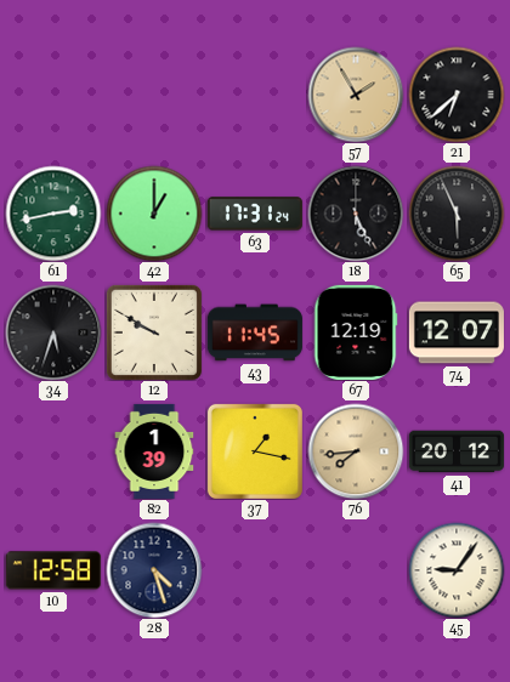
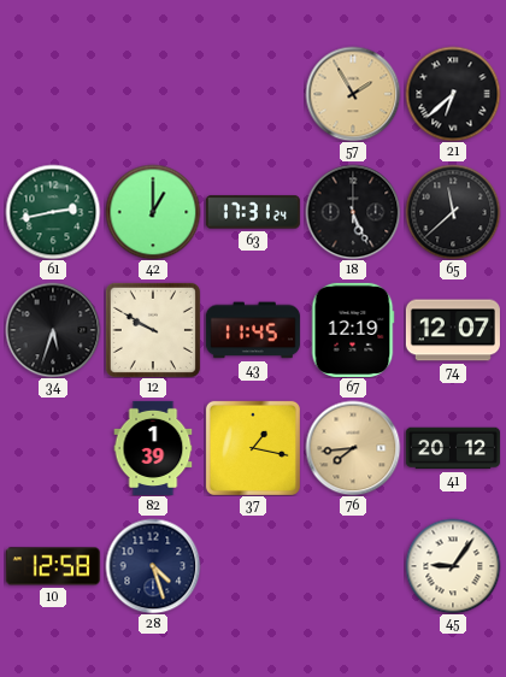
65: 5:56 -> 11:38 (453, 212)
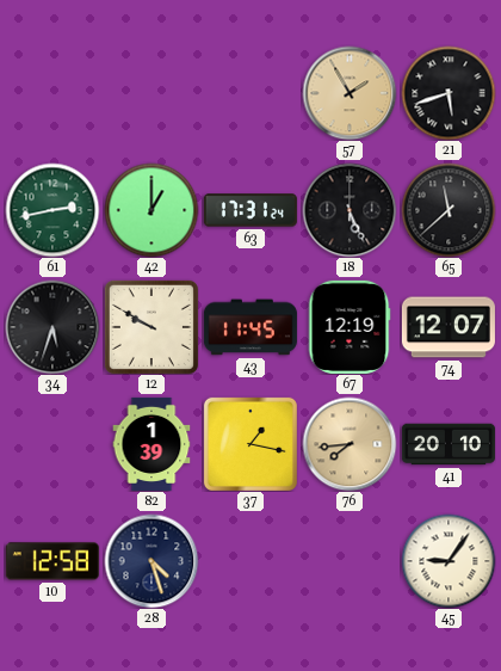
21: 6:38 -> 5:42 (449, 93)
41: 20:12 -> 20:10 (449, 444)
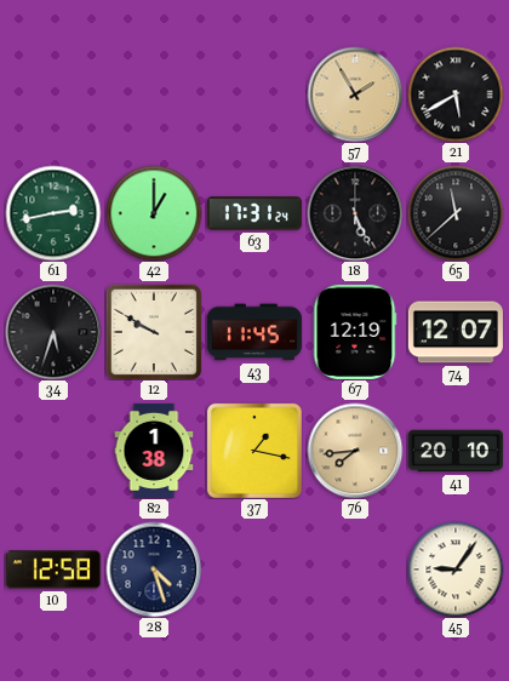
21: 5:42 -> 5:40 (456, 95)
82: 1:39 -> 1:38 (154, 451)
